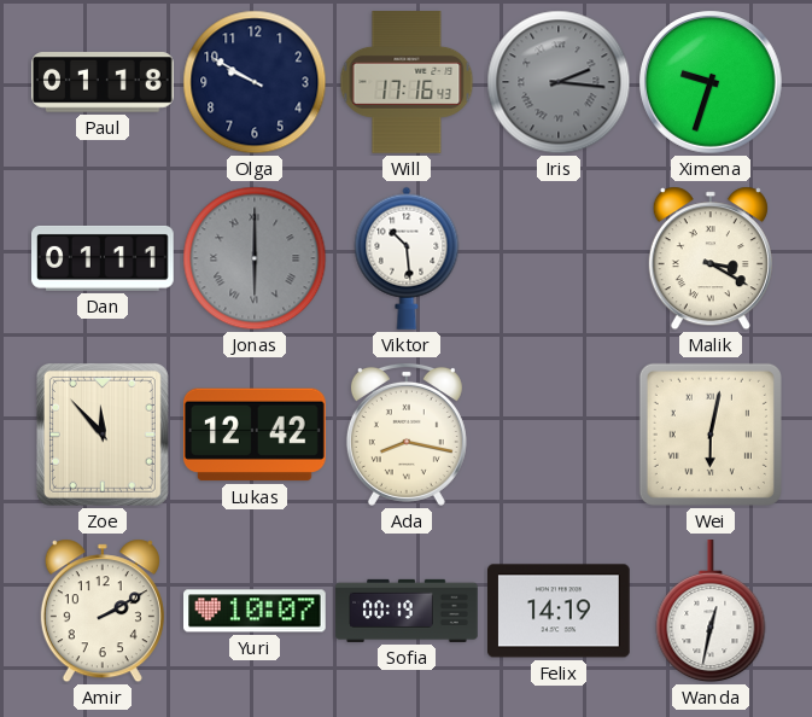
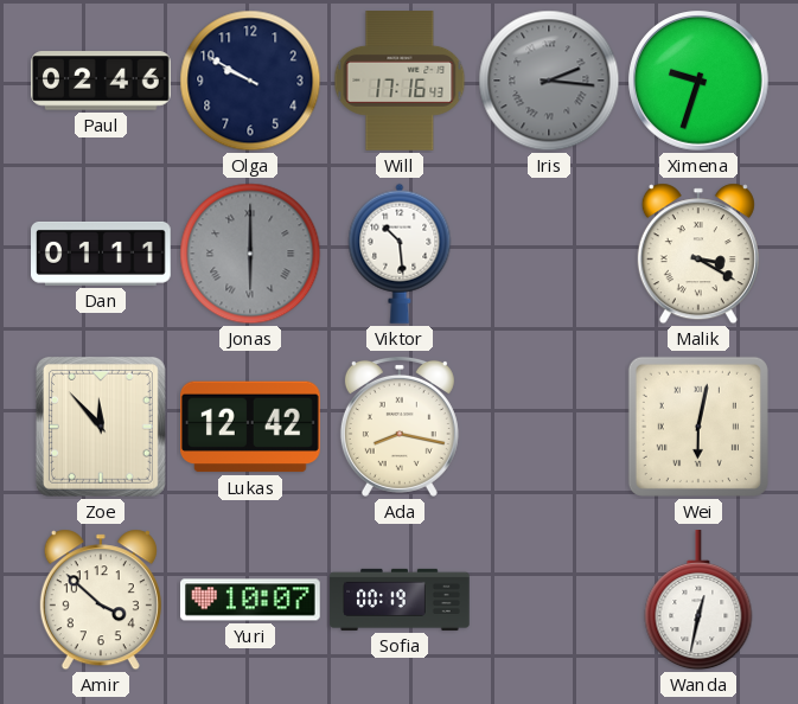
Paul: 01:18 -> 02:46 (102, 81)
Amir: 2:10 -> 3:52 (101, 600)
Felix: 14:19 -> none (560, 611)
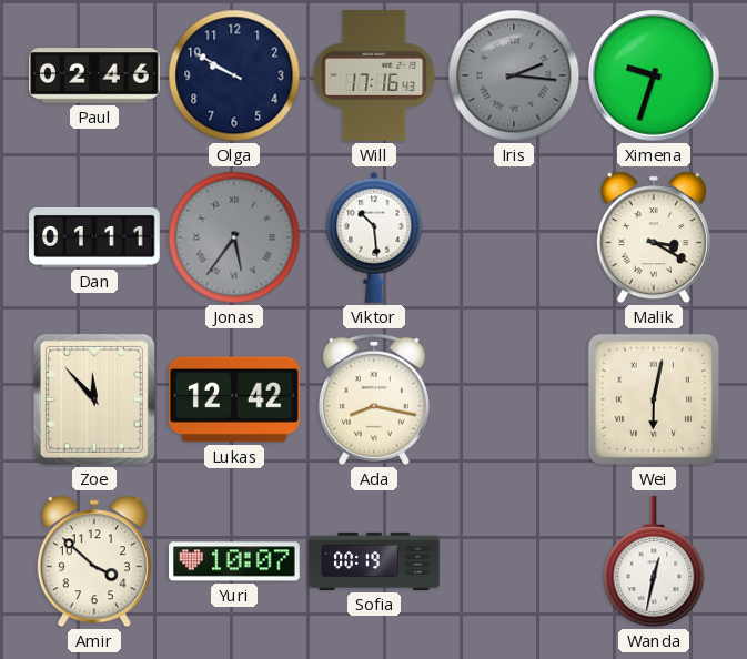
Jonas: 6:00 -> 5:36 (234, 237)
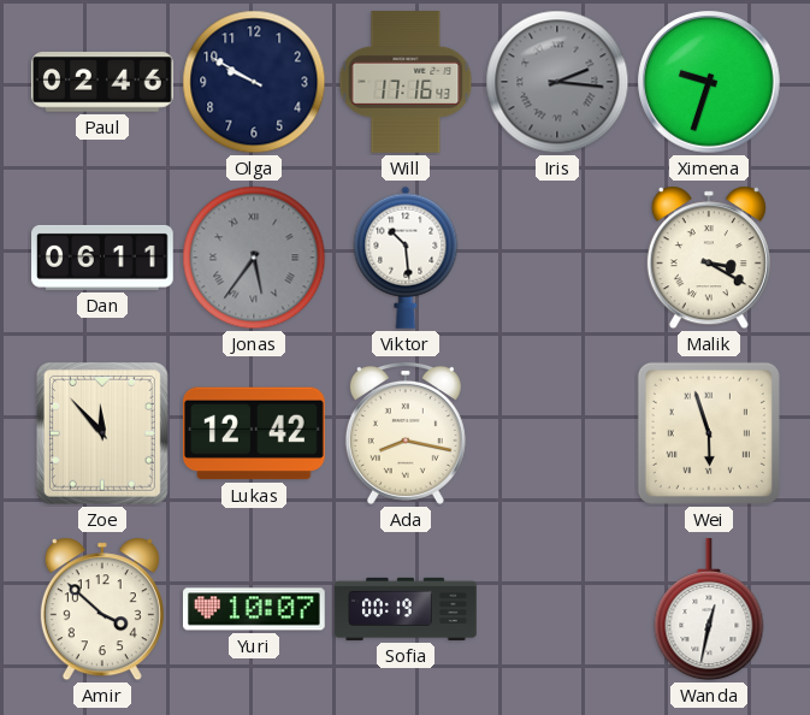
Dan: 01:11 -> 06:11 (104, 258)
Wei: 6:02 -> 5:57 (709, 433)
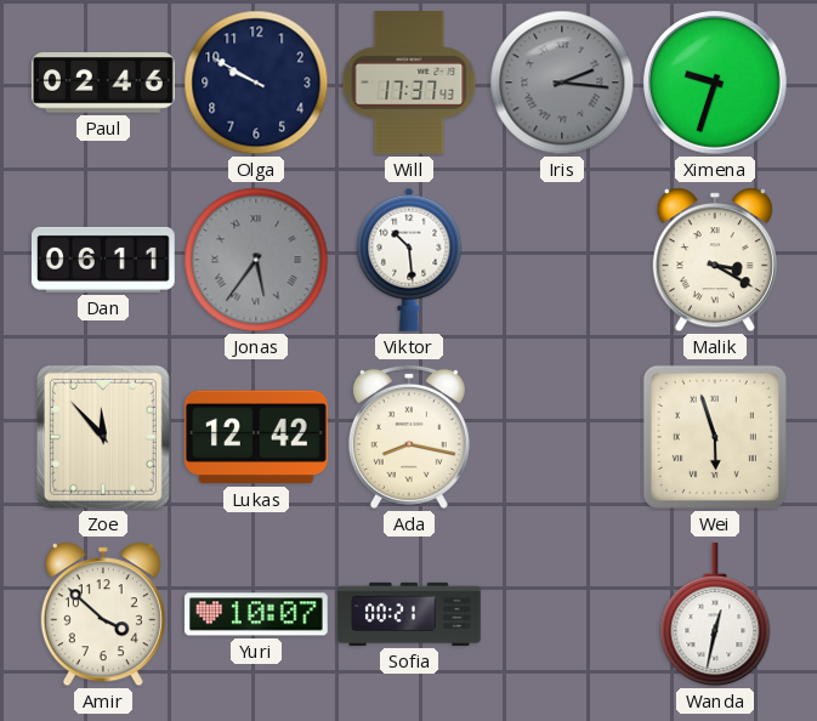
Will: 17:16 -> 17:37 (409, 83)
Sofia: 00:19 -> 00:21 (409, 614)
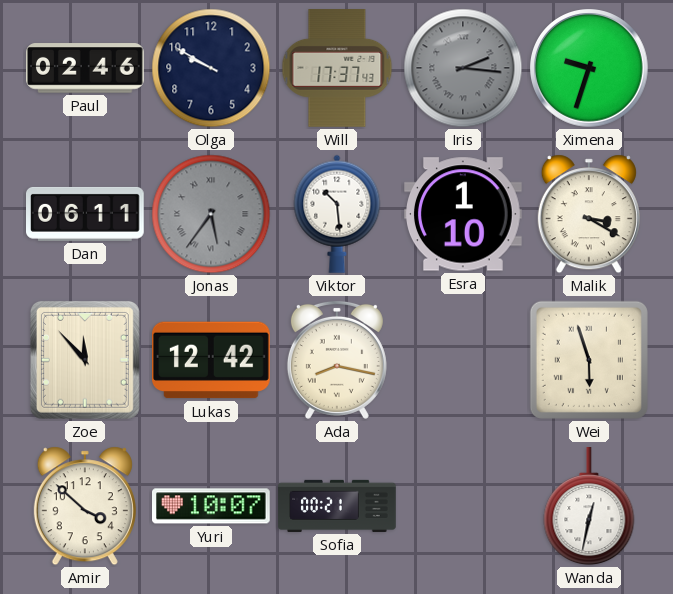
Esra: none -> 1:10 (464, 214)
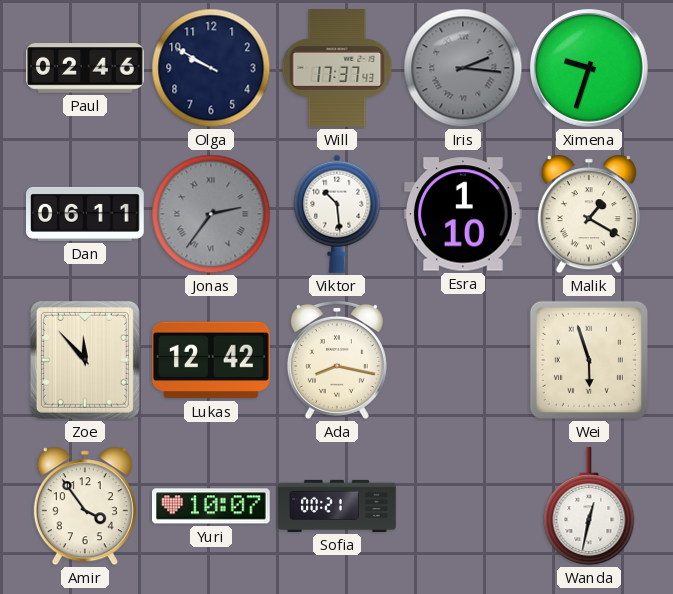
Jonas: 5:36 -> 2:36 (211, 214)
Malik: 3:20 -> 1:20 (589, 214)
Amir: 3:52 -> 3:54 (85, 506)
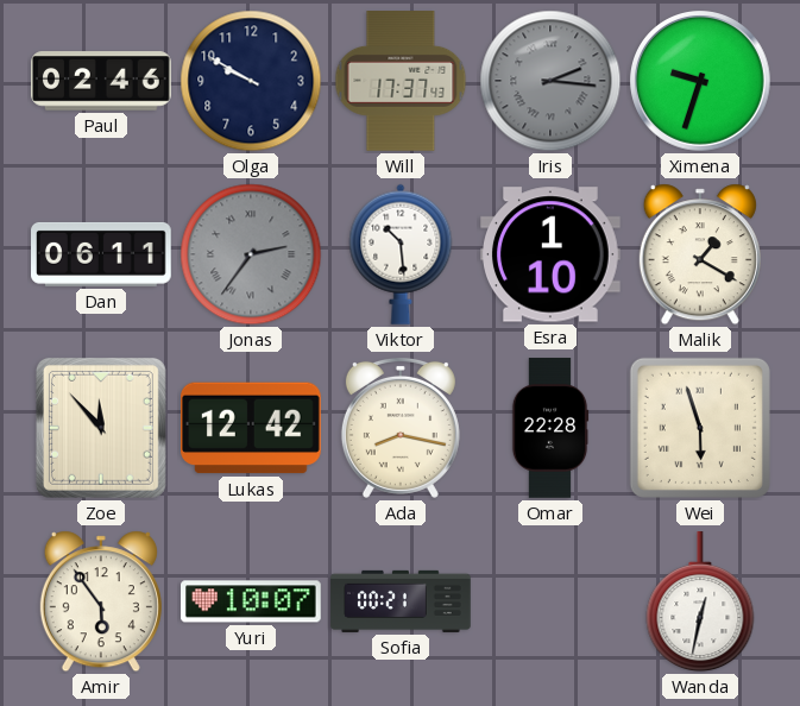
Omar: none -> 22:28 (550, 428)
Amir: 3:54 -> 5:54 (101, 601)
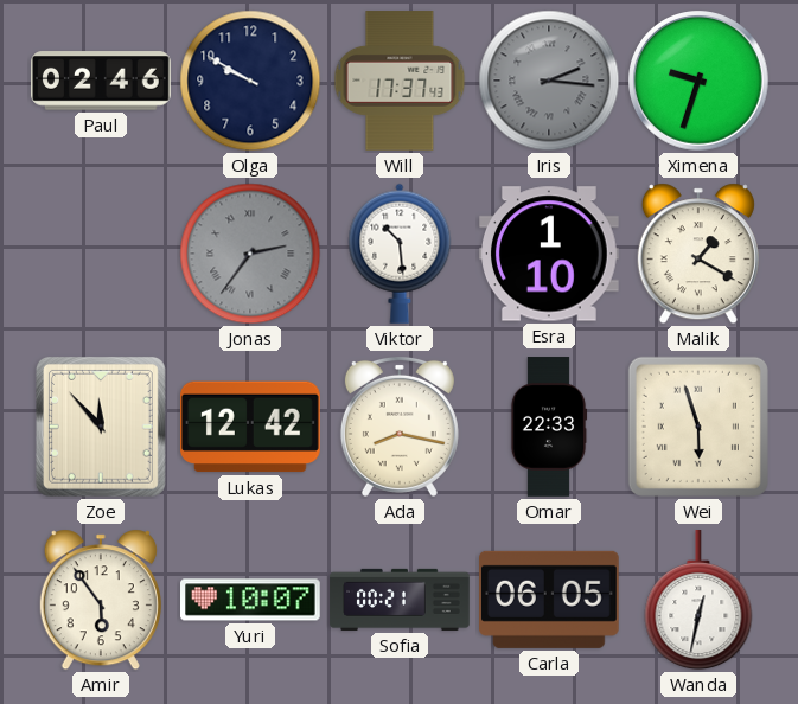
Dan: 06:11 -> none (102, 254)
Omar: 22:28 -> 22:33 (549, 427)
Carla: none -> 06:05 (550, 600)
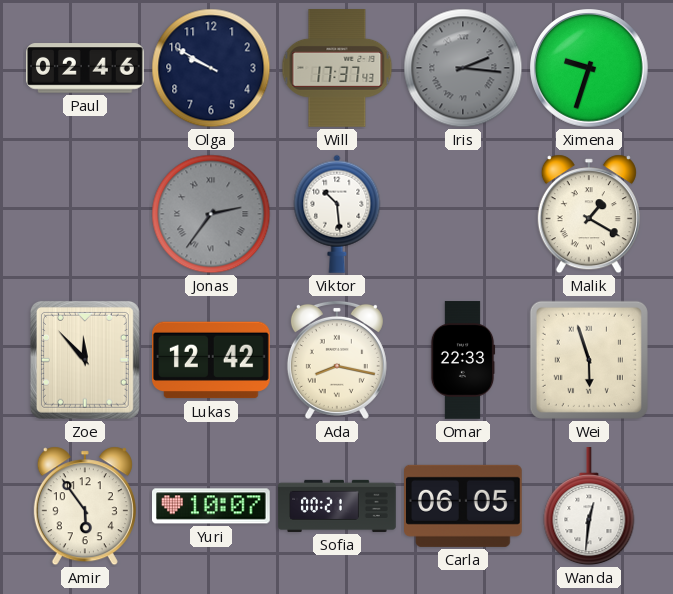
Esra: 1:10 -> none (550, 254)
Wanda: 12:32 -> 12:31 (589, 507)
